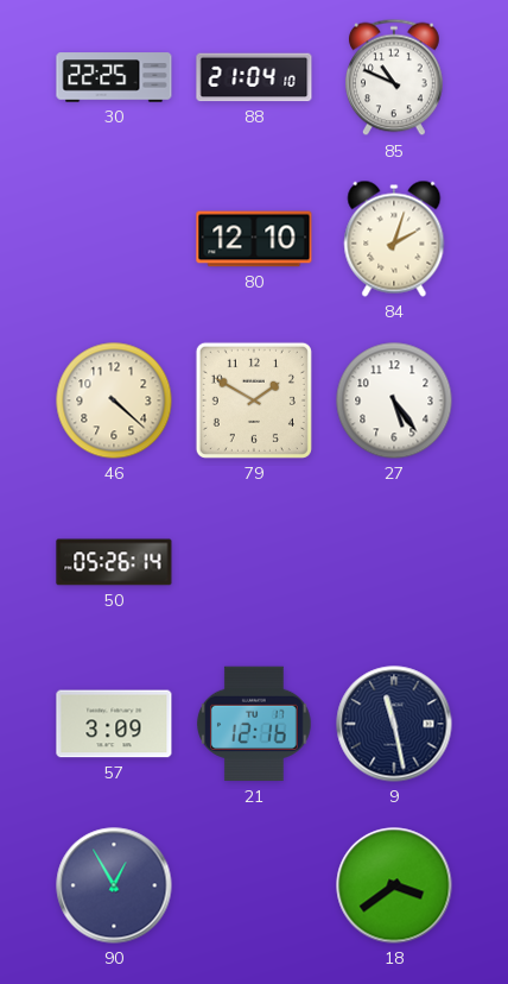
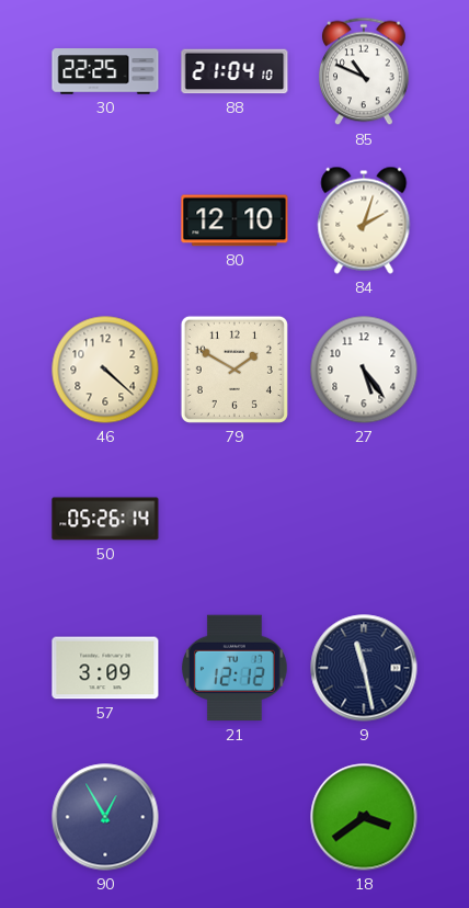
21: 12:16 -> 12:12 (234, 668)
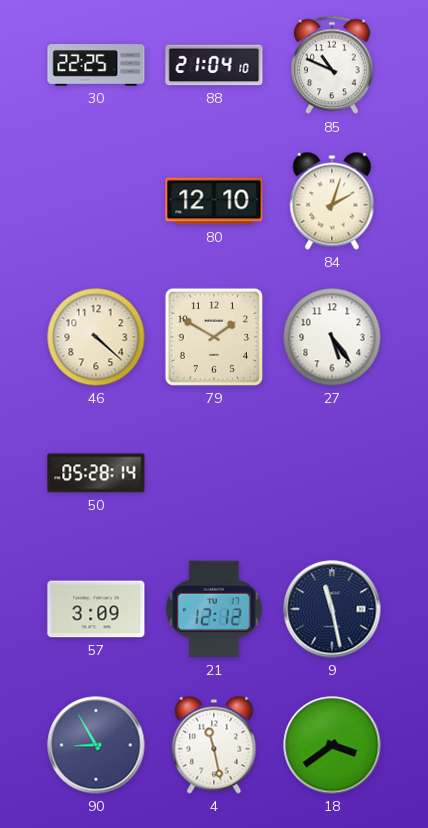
50: 05:26 -> 05:28 (96, 473)
90: 12:55 -> 8:55 (96, 745)
4: none -> 11:28 (214, 745)
